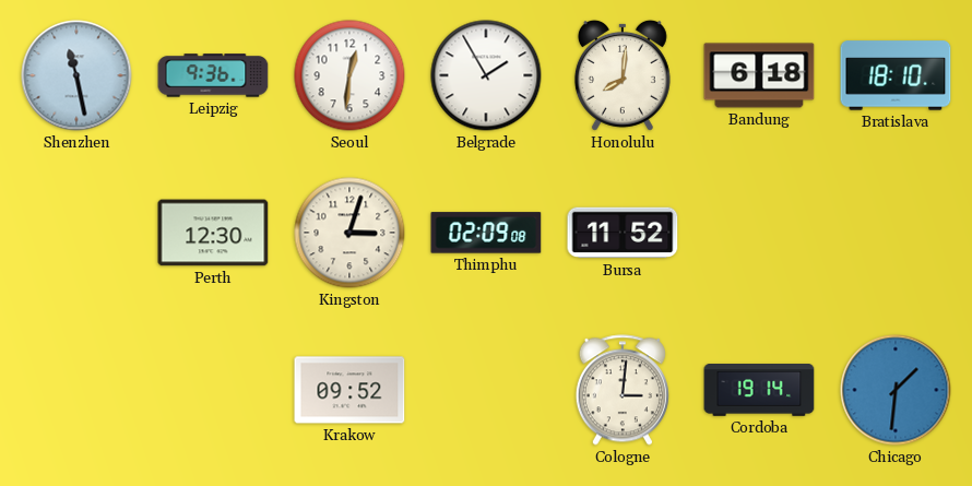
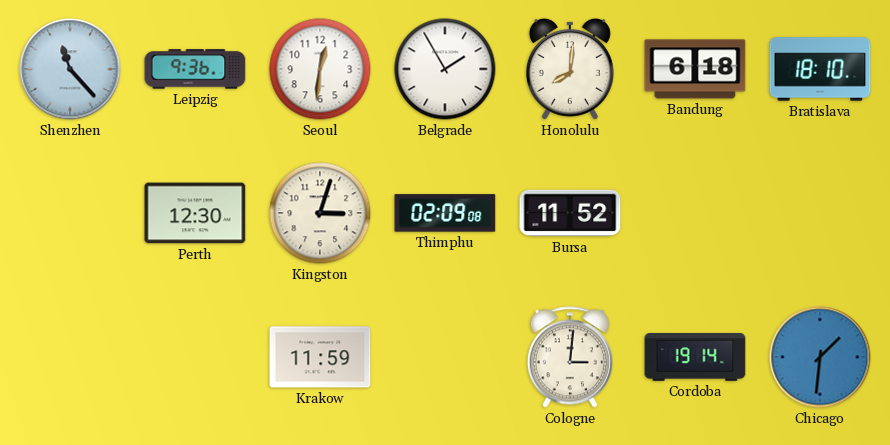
Shenzhen: 11:28 -> 11:23 (70, 69)
Krakow: 09:52 -> 11:59 (320, 357)
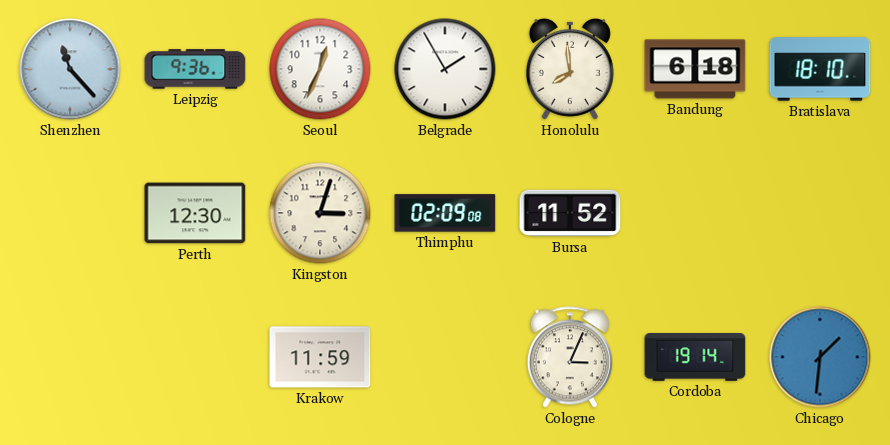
Seoul: 12:31 -> 12:34 (320, 69)
Honolulu: 8:01 -> 7:59 (570, 69)
Cologne: 3:01 -> 3:04 (570, 357)
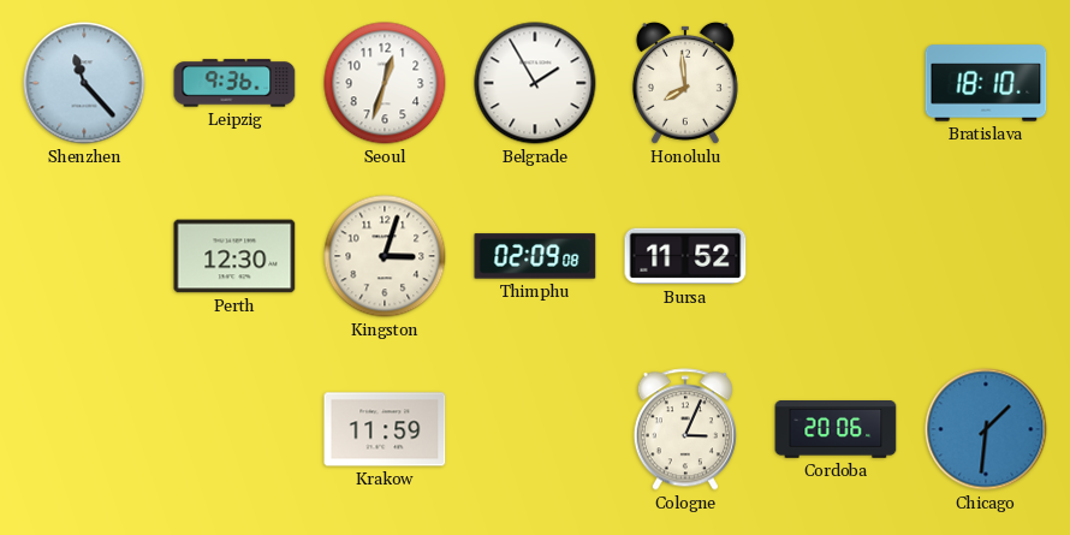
Seoul: 12:34 -> 12:33 (385, 83)
Bandung: 6:18 -> none (695, 69)
Cordoba: 19:14 -> 20:06 (836, 429)
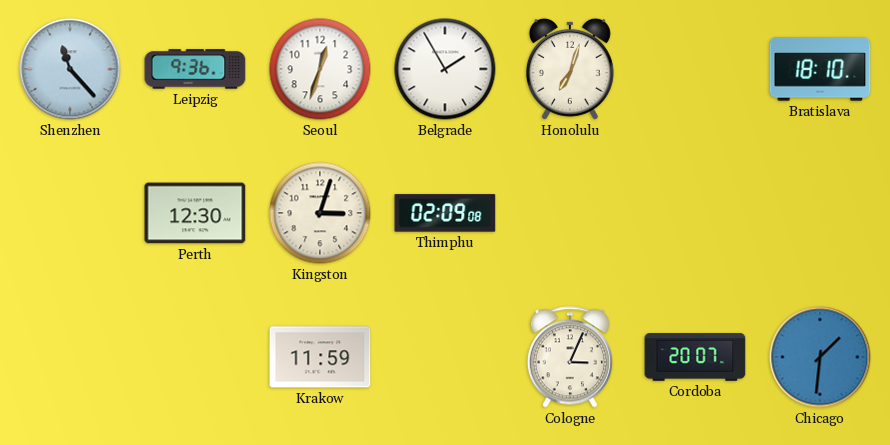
Honolulu: 7:59 -> 7:03 (570, 69)
Bursa: 11:52 -> none (685, 256)
Cordoba: 20:06 -> 20:07 (695, 357)
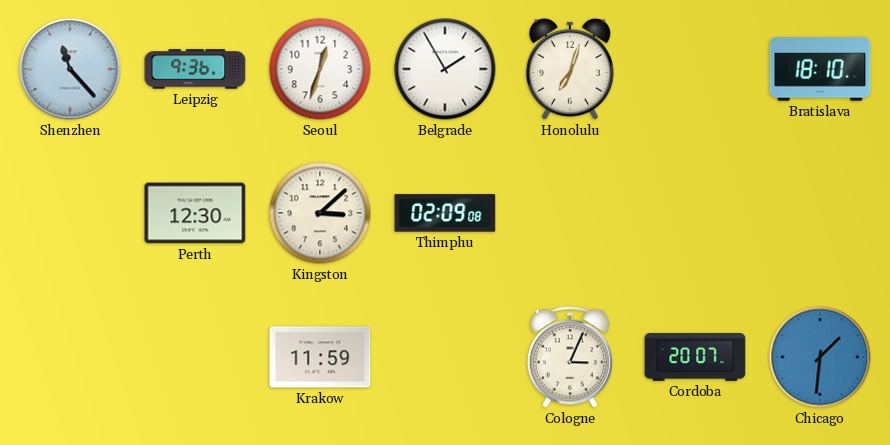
Kingston: 3:03 -> 3:08 (320, 213)
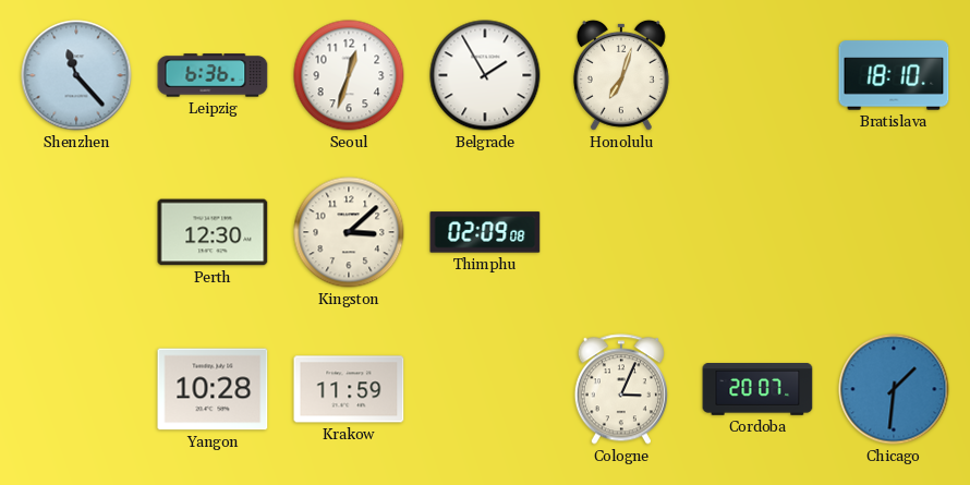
Leipzig: 9:36 -> 6:36 (213, 75)
Yangon: none -> 10:28 (213, 389)
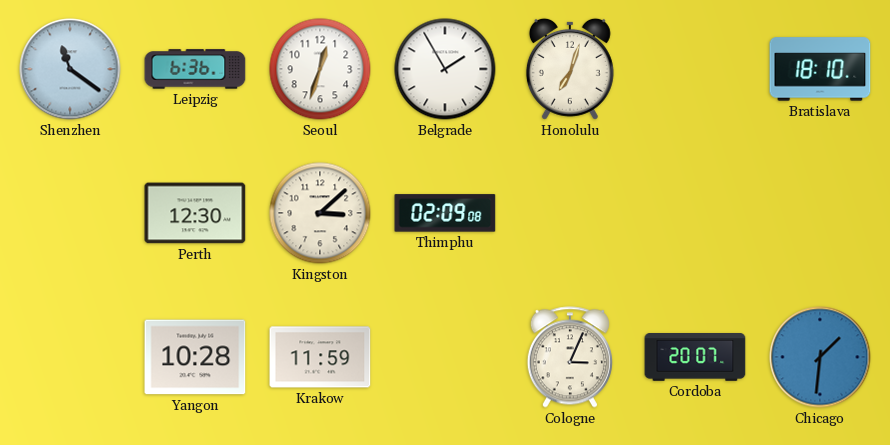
Shenzhen: 11:23 -> 11:21 (70, 69)
